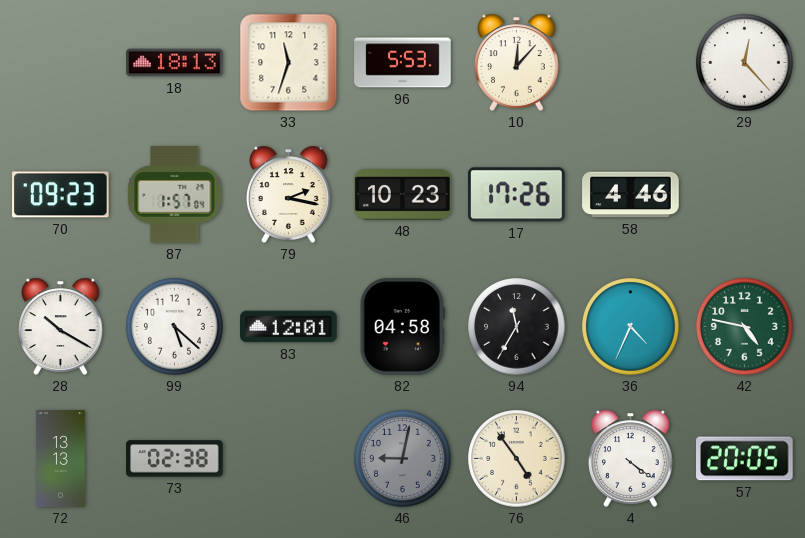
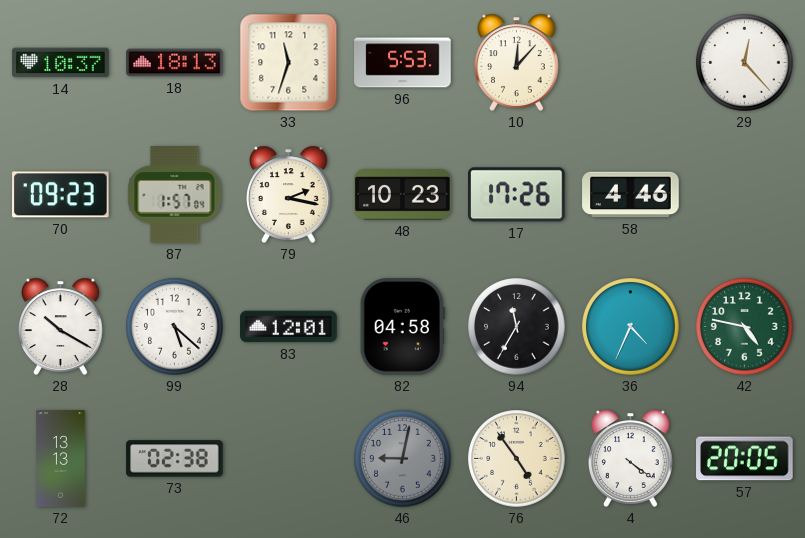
14: none -> 10:37 (61, 63)
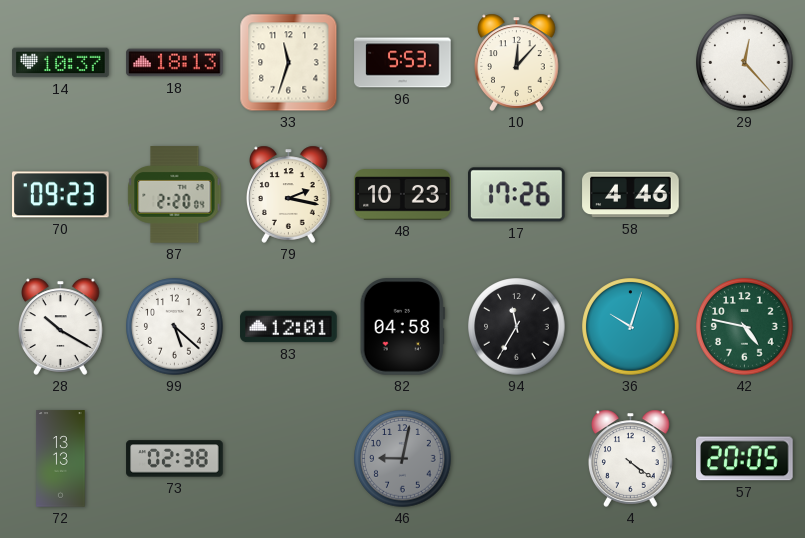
87: 1:57 -> 2:20 (175, 195)
36: 4:34 -> 10:03 (631, 327)
76: 4:54 -> none (517, 459)
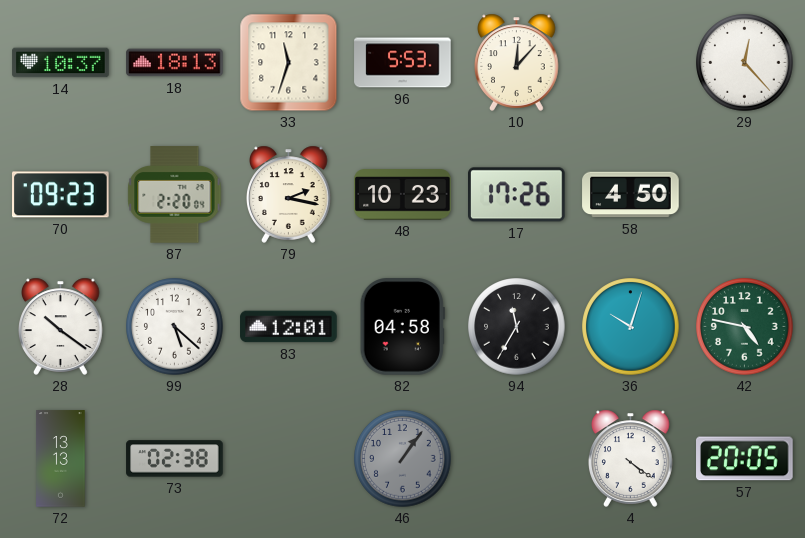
58: 4:46 -> 4:50 (631, 195)
28: 10:20 -> 10:21 (61, 326)
46: 9:02 -> 1:06 (403, 459)
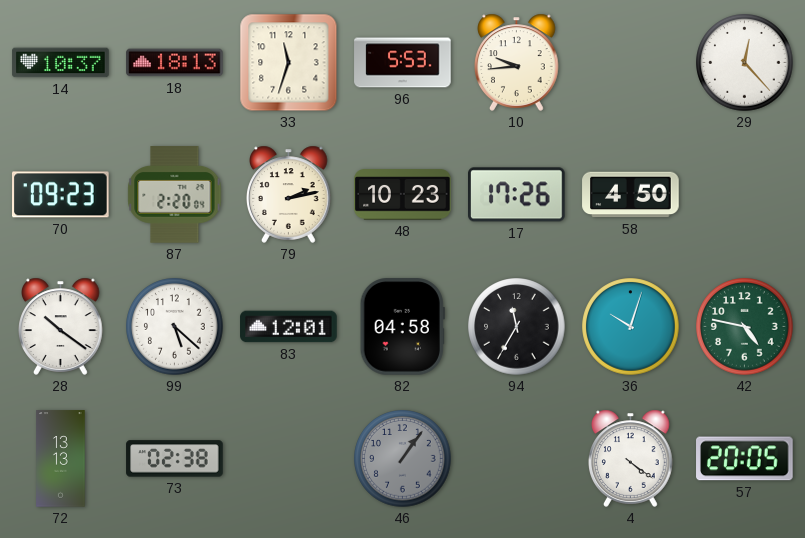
10: 12:07 -> 9:44 (517, 62)
79: 2:17 -> 2:13 (289, 194)
